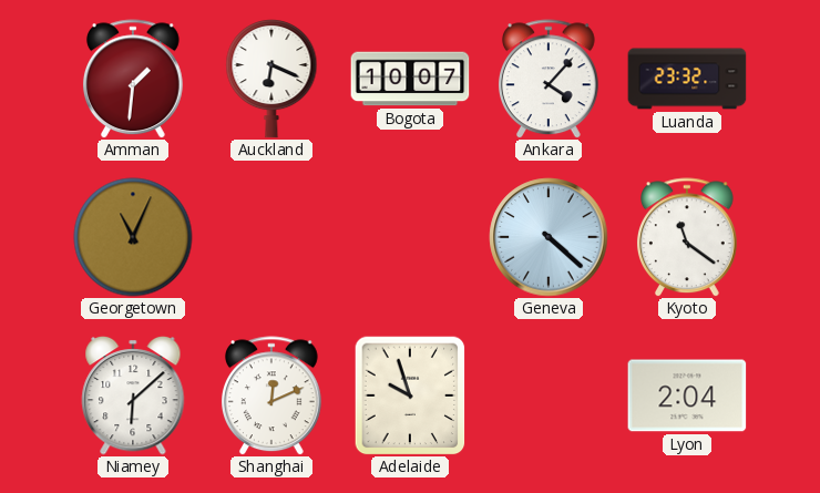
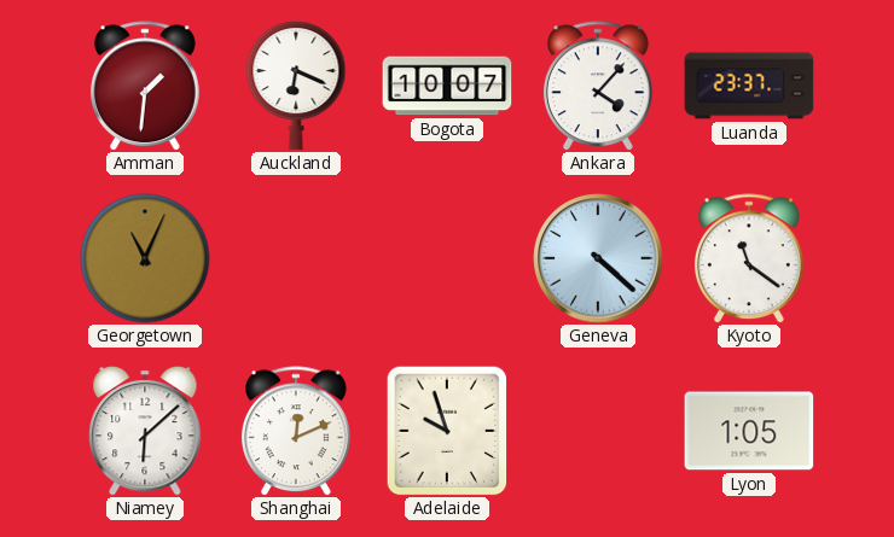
Luanda: 23:32 -> 23:37 (749, 86)
Lyon: 2:04 -> 1:05 (749, 431)
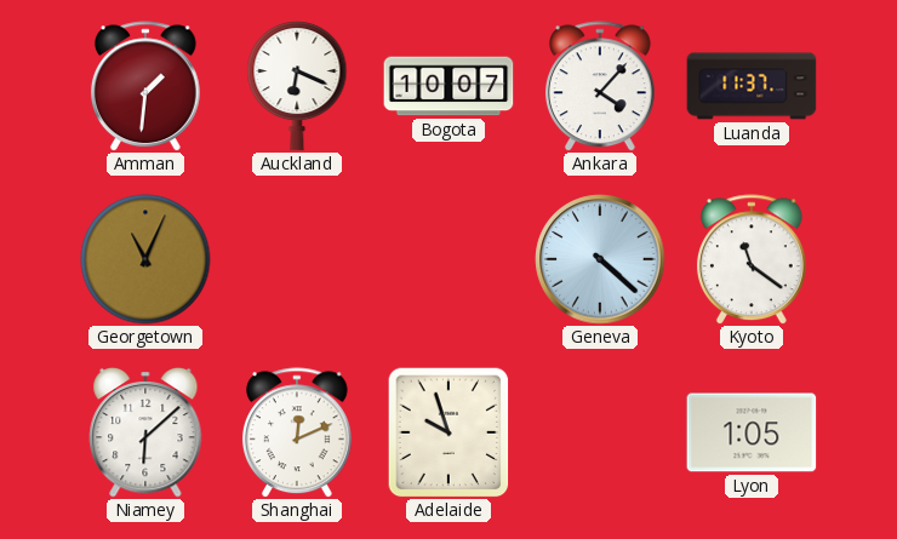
Luanda: 23:37 -> 11:37 (752, 86)
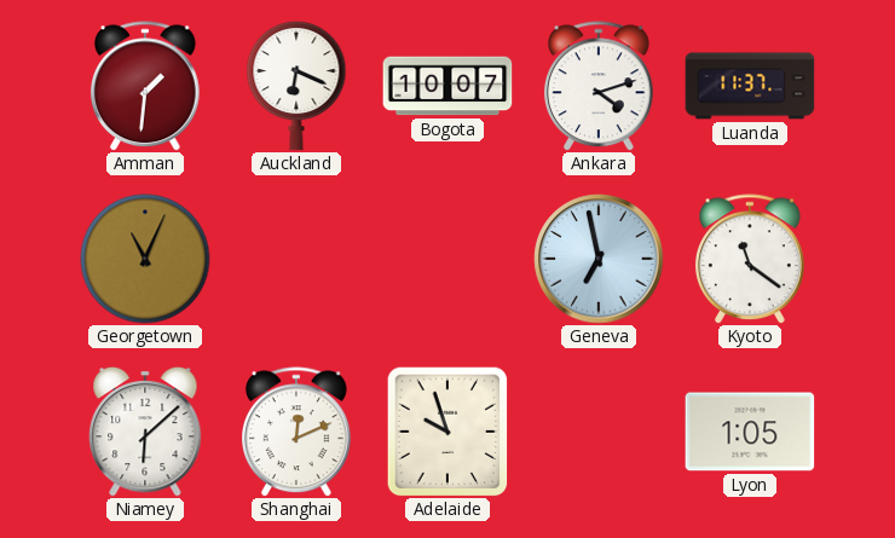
Ankara: 4:07 -> 4:12 (599, 86)
Geneva: 4:22 -> 6:58 (599, 259)
